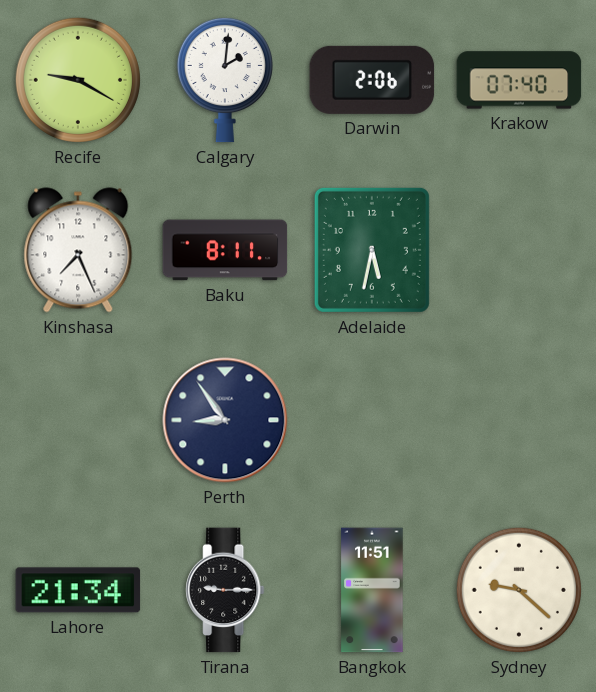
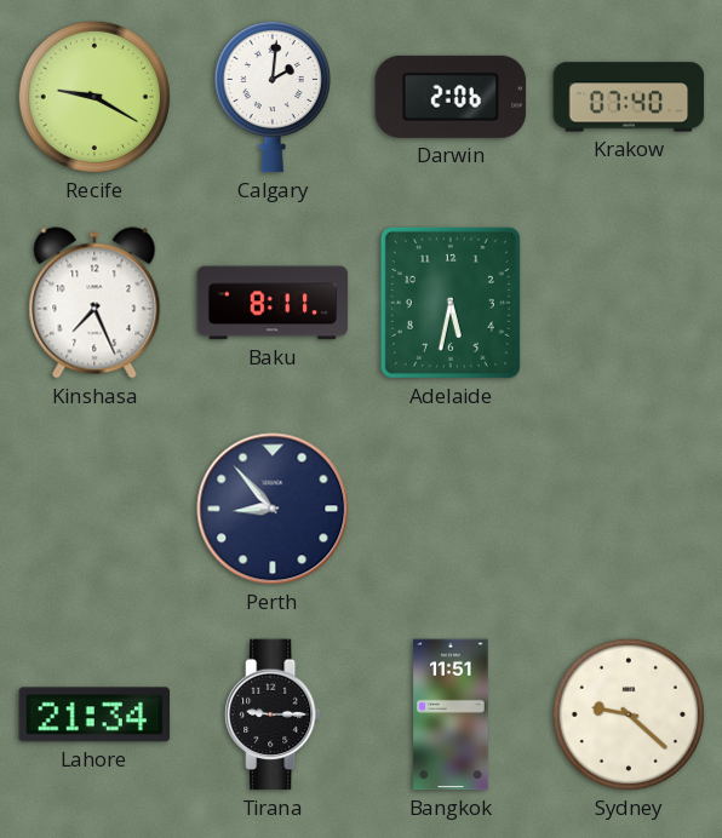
Perth: 8:54 -> 8:53 (273, 509)
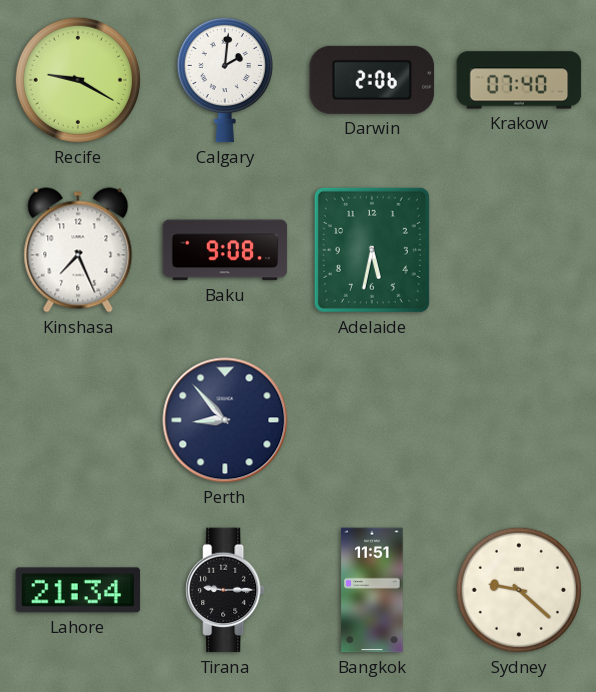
Baku: 8:11 -> 9:08 (225, 250)
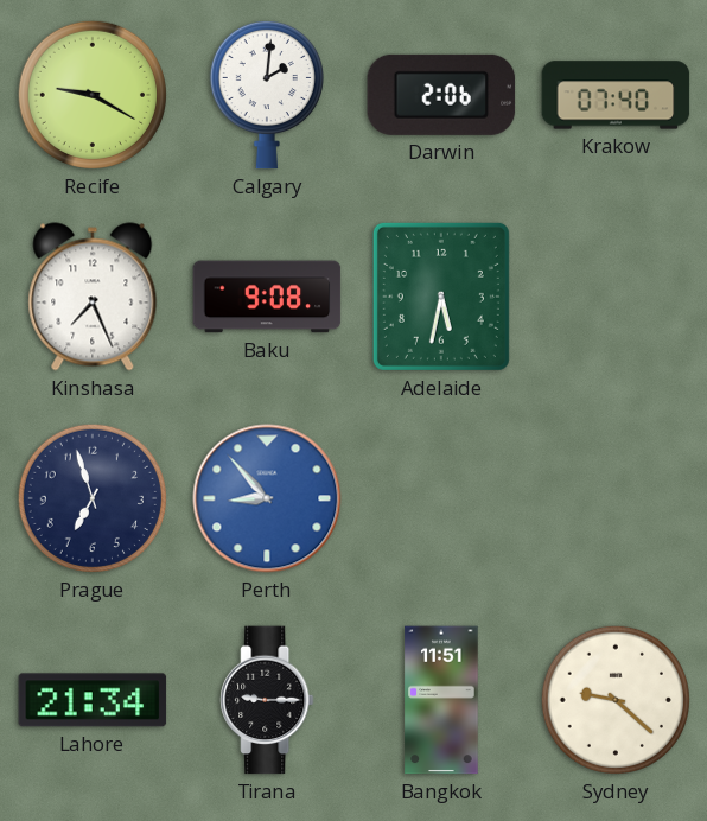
Prague: none -> 6:57 (93, 498)
Perth dial: navy -> blue (267, 498)
